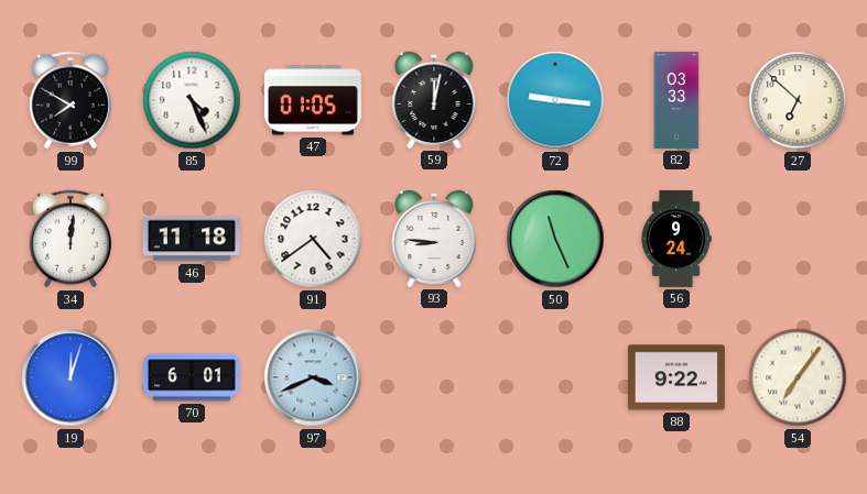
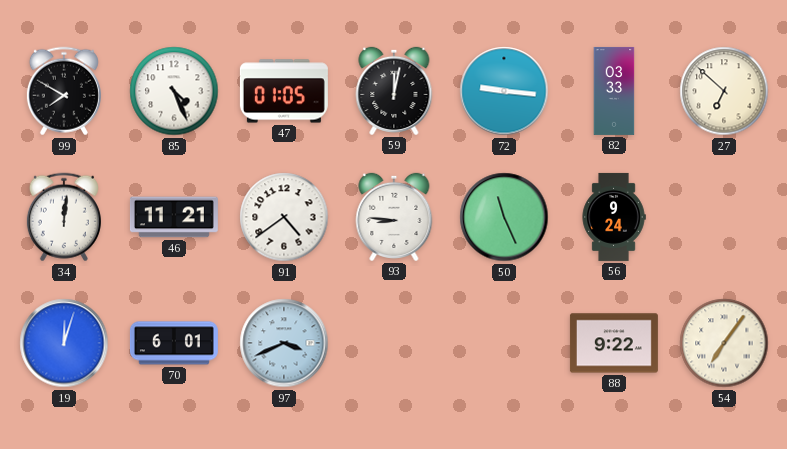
46: 11:18 -> 11:21 (174, 217)
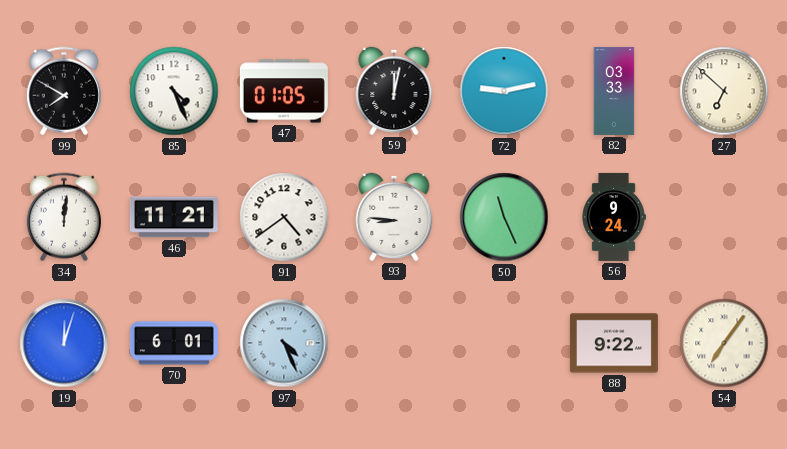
72: 9:16 -> 9:13 (504, 91)
97: 3:41 -> 4:26 (284, 343)
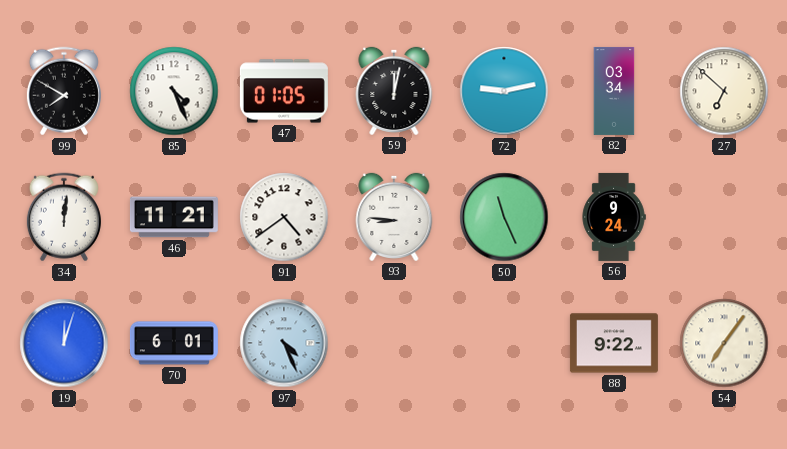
82: 03:33 -> 03:34 (614, 91)
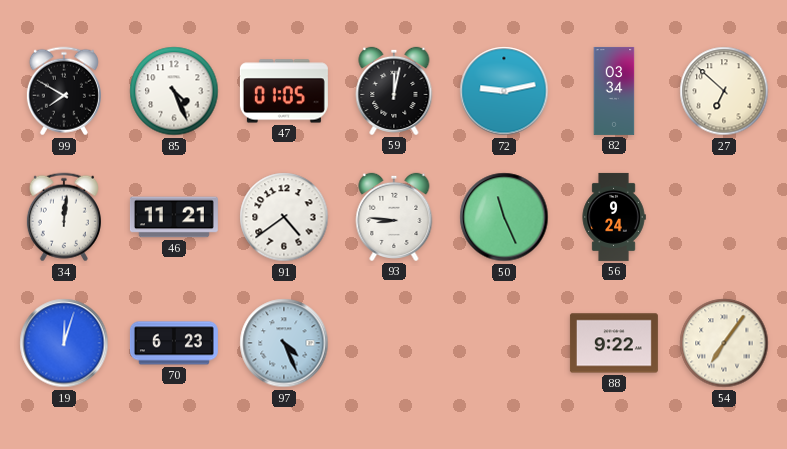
70: 6:01 -> 6:23 (174, 343)
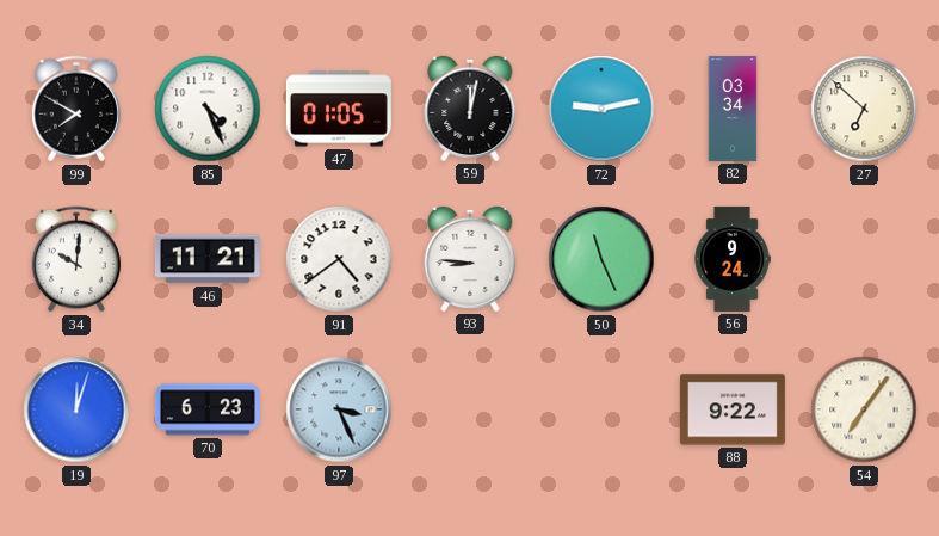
34: 12:01 -> 10:01 (76, 259)
97: 4:26 -> 3:26 (339, 409)
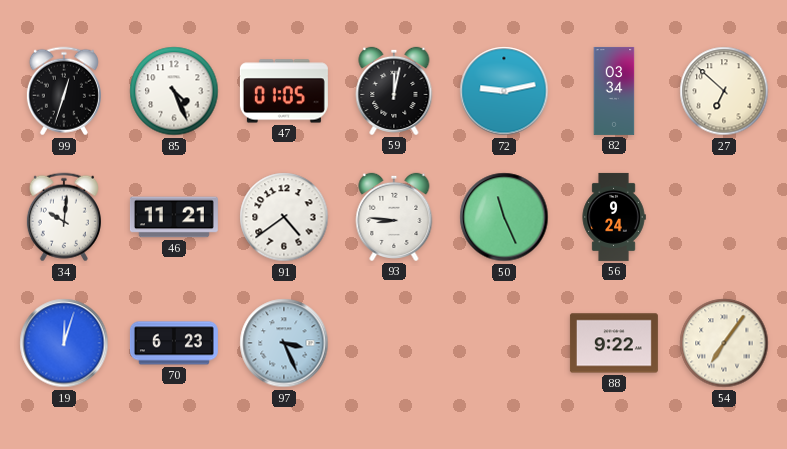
99: 7:50 -> 12:33 (64, 91)
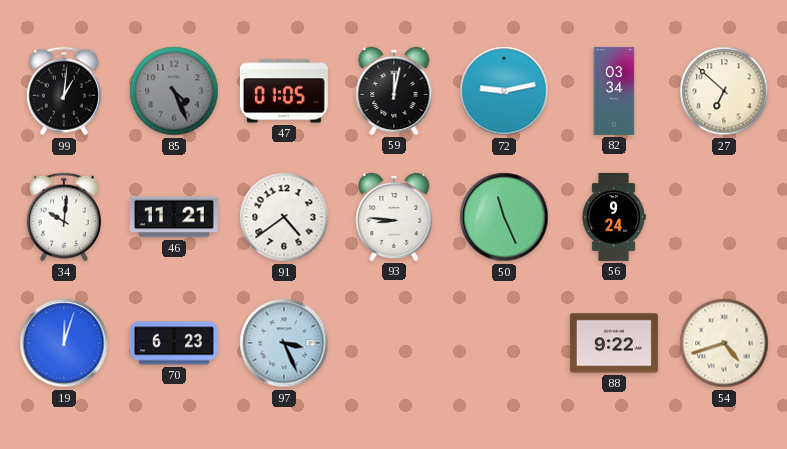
99: 12:33 -> 1:01 (64, 91)
85 dial: white -> grey (174, 91)
54: 7:06 -> 4:42 (724, 343)
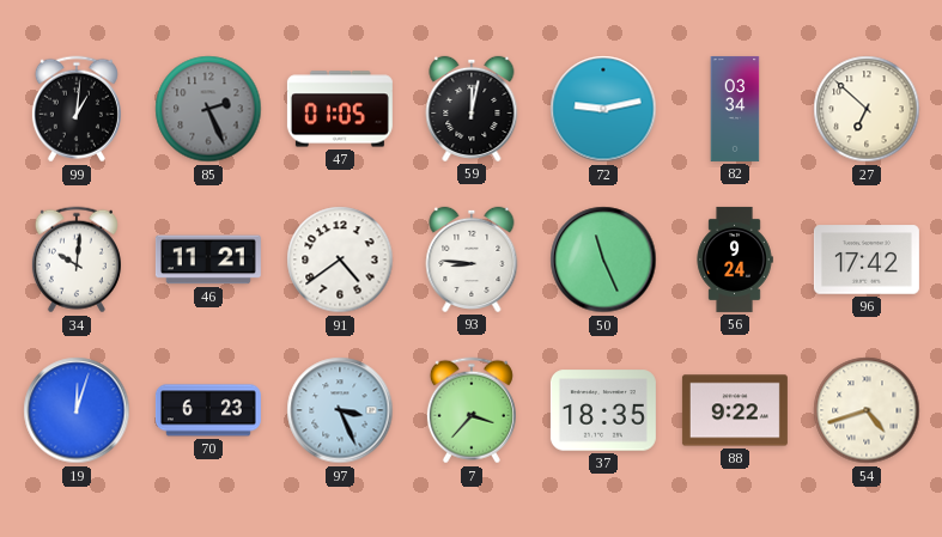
85: 4:26 -> 2:26 (208, 109)
96: none -> 17:42 (867, 260)
7: none -> 3:37 (472, 410)
37: none -> 18:35 (603, 410)
